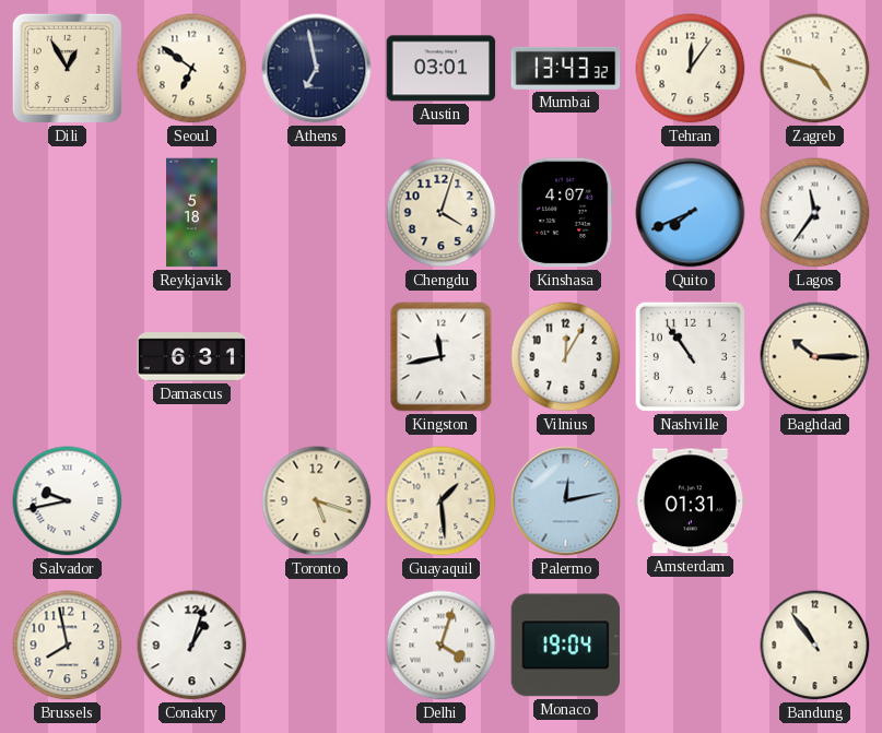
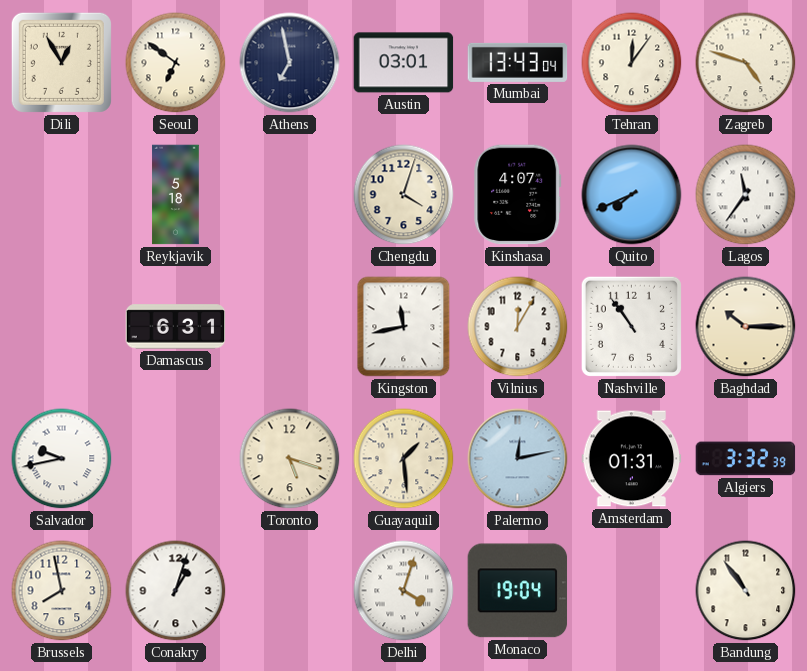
Mumbai: 13:43:32 -> 13:43:04 (518, 62)
Algiers: none -> 3:32 (746, 459)
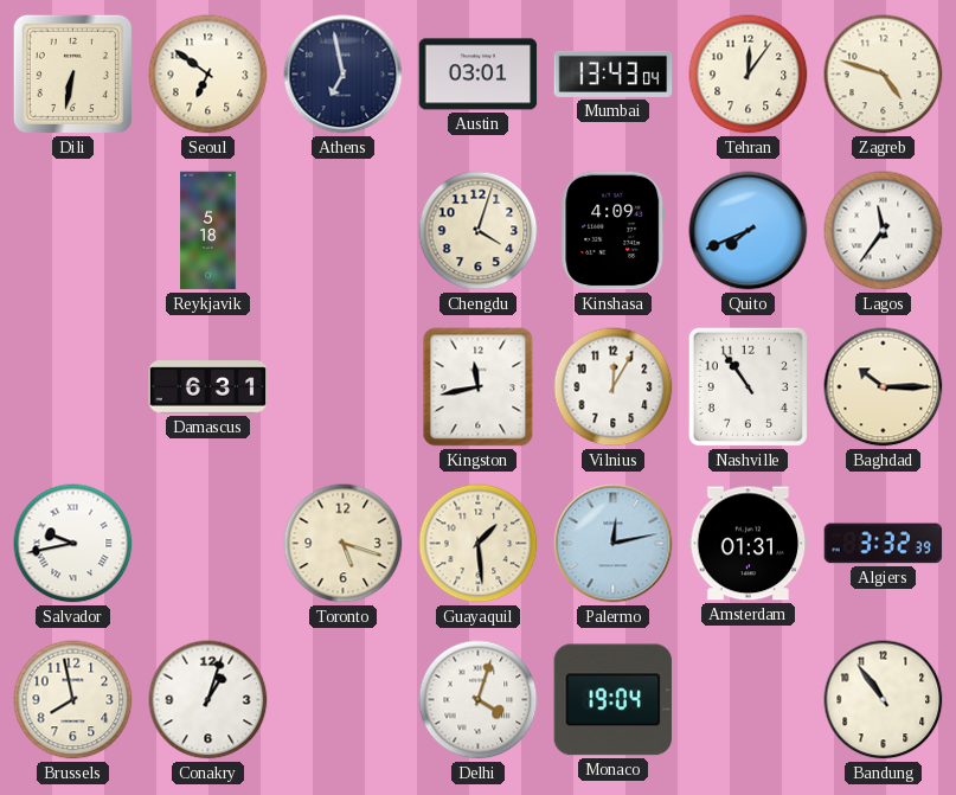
Dili: 12:55 -> 6:32 (72, 73)
Kinshasa: 4:07 -> 4:09 (614, 231)
